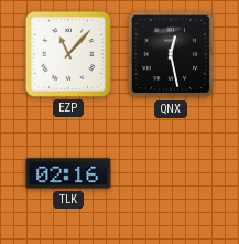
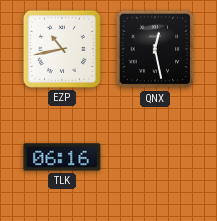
EZP: 11:07 -> 10:43 (62, 49)
TLK: 02:16 -> 06:16 (62, 157)
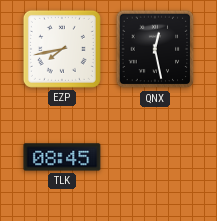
EZP: 10:43 -> 7:43 (62, 49)
TLK: 06:16 -> 08:45 (62, 157)
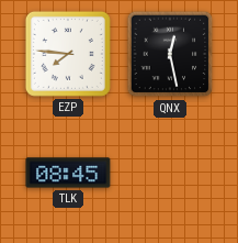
EZP: 7:43 -> 7:46 (68, 54)
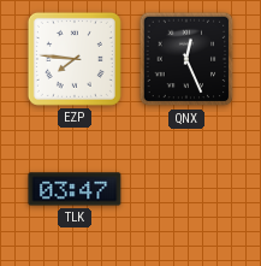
QNX: 12:28 -> 12:26 (186, 59)
TLK: 08:45 -> 03:47 (75, 189)
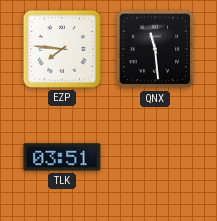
QNX: 12:26 -> 11:29 (155, 49)
TLK: 03:47 -> 03:51 (62, 157)
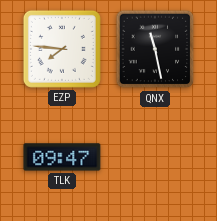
QNX: 11:29 -> 11:28 (155, 49)
TLK: 03:51 -> 09:47 (62, 157)
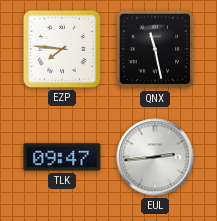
EUL: none -> 2:44 (155, 157)
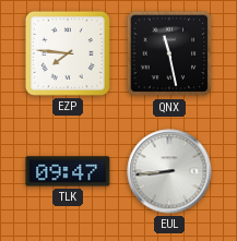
EUL: 2:44 -> 8:44 (169, 171)
